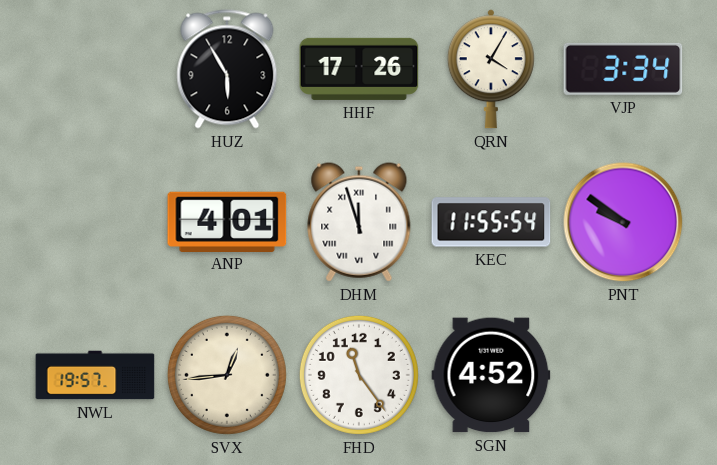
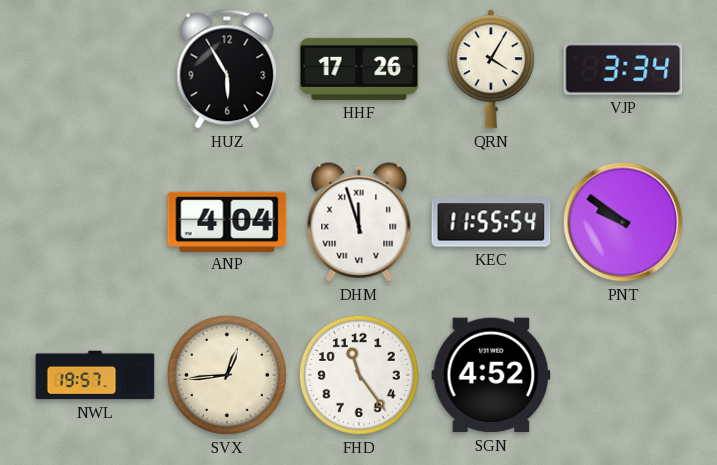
ANP: 4:01 -> 4:04 (227, 221)
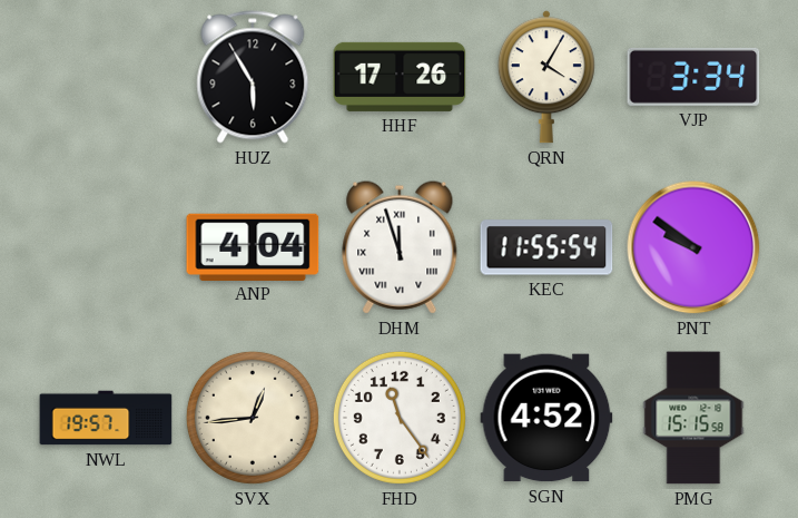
PMG: none -> 15:15 (693, 418)
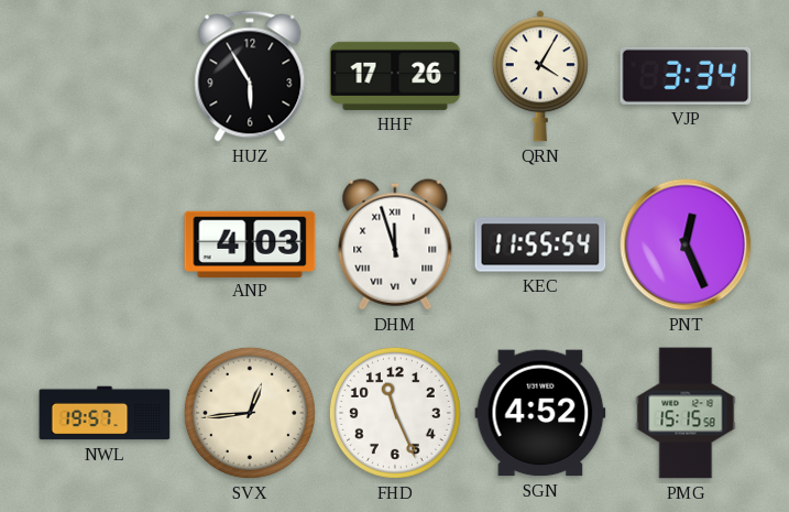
ANP: 4:04 -> 4:03 (250, 243)
PNT: 9:51 -> 12:26 (686, 244)
FHD: 11:24 -> 11:26 (395, 413)
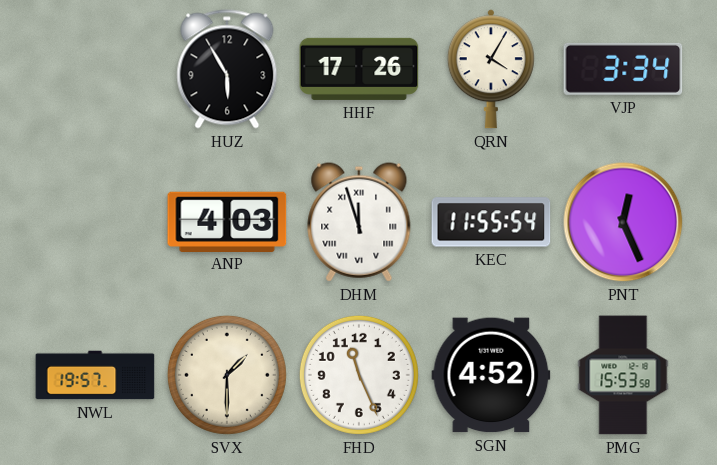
SVX: 12:44 -> 1:30 (227, 375)
PMG: 15:15 -> 15:53 (623, 375)
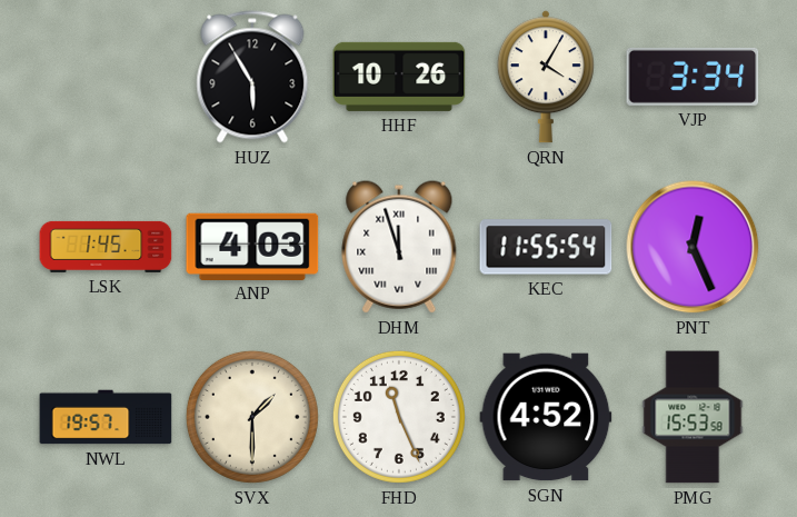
HHF: 17:26 -> 10:26 (399, 77)
LSK: none -> 1:45 (106, 247)
